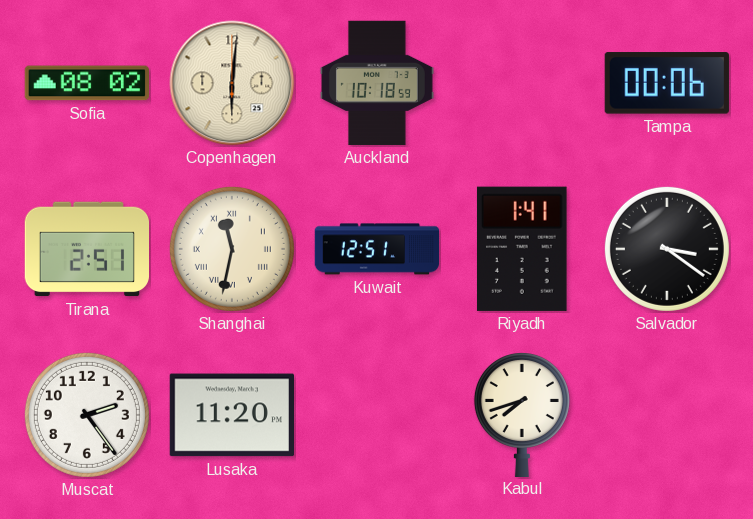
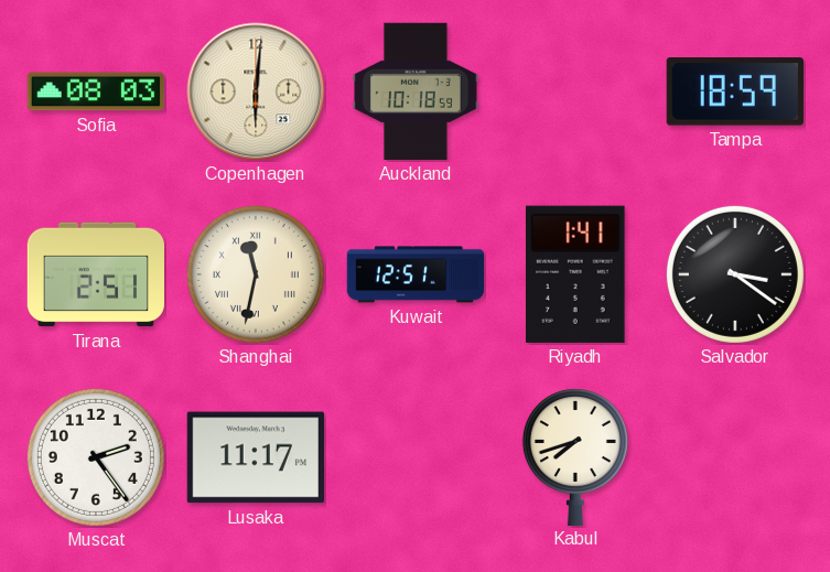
Sofia: 08:02 -> 08:03 (95, 91)
Tampa: 00:06 -> 18:59 (735, 91)
Lusaka: 11:20 -> 11:17 (255, 457)
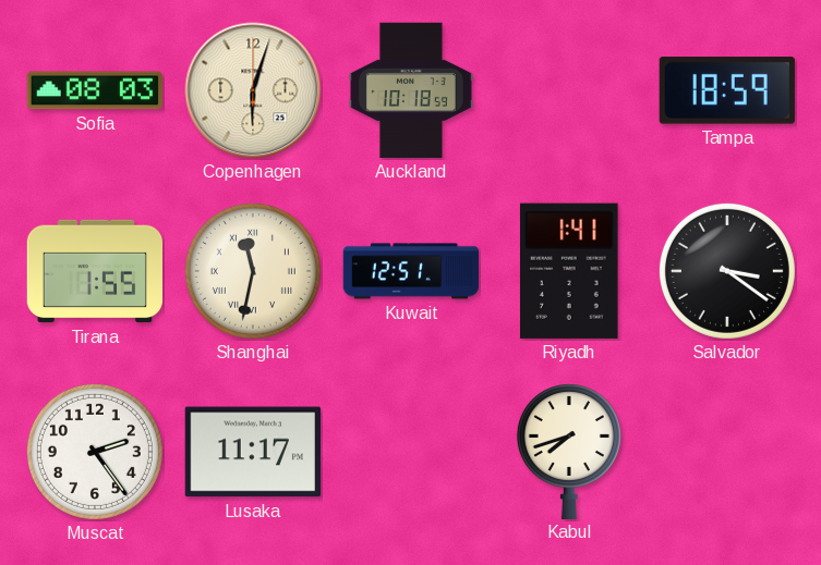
Copenhagen: 6:01 -> 6:03 (253, 90)
Tirana: 2:51 -> 1:55 (95, 271)
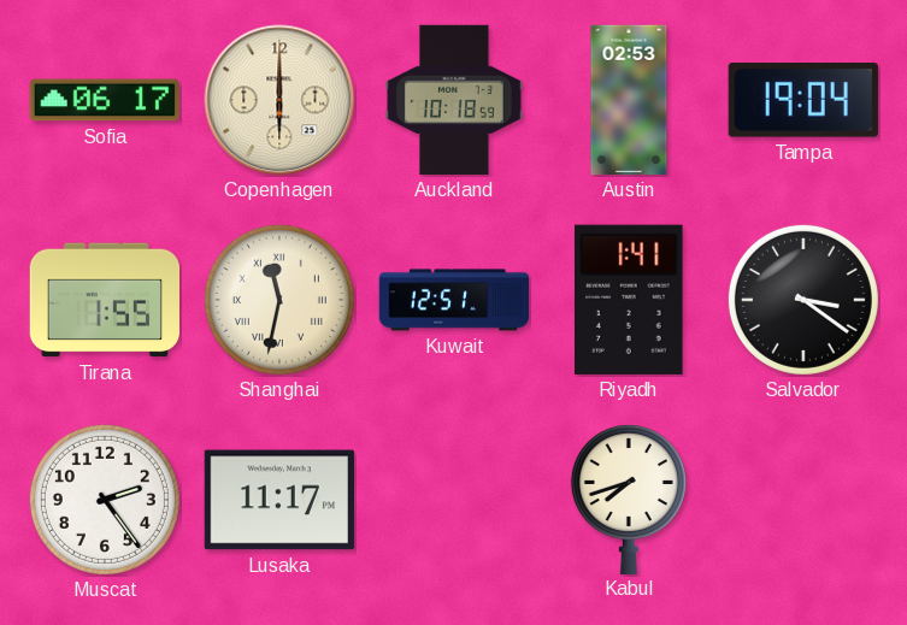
Sofia: 08:03 -> 06:17 (104, 100)
Copenhagen: 6:03 -> 6:00 (279, 100)
Austin: none -> 02:53 (629, 100)
Tampa: 18:59 -> 19:04 (803, 100)
